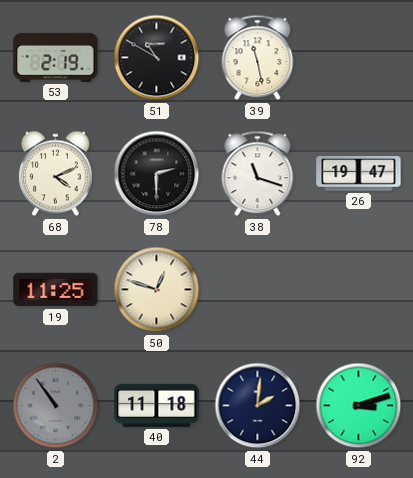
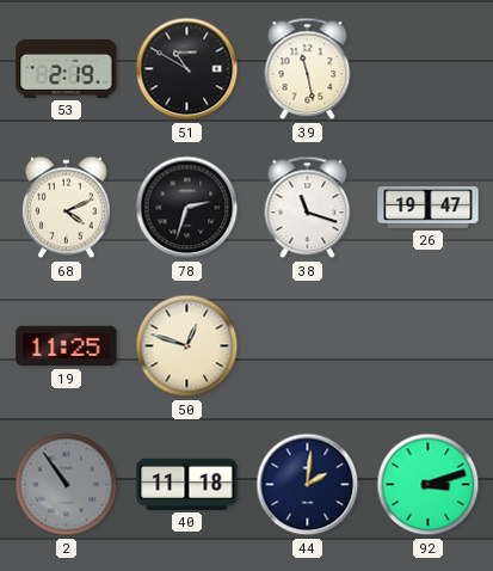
78: 2:30 -> 2:33 (187, 208)
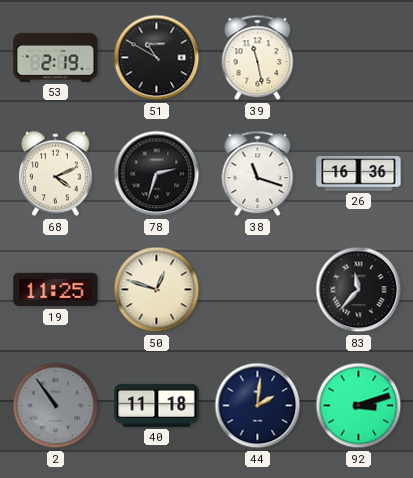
26: 19:47 -> 16:36 (359, 174)
83: none -> 11:37 (359, 290)
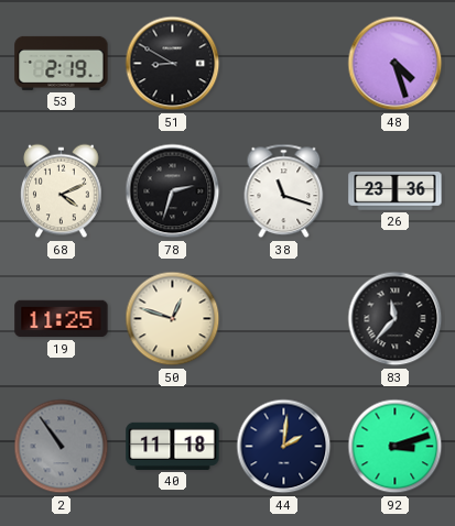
51: 10:50 -> 8:50 (173, 64)
39: 11:28 -> none (258, 58)
48: none -> 4:27 (396, 64)
26: 16:36 -> 23:36 (396, 191)
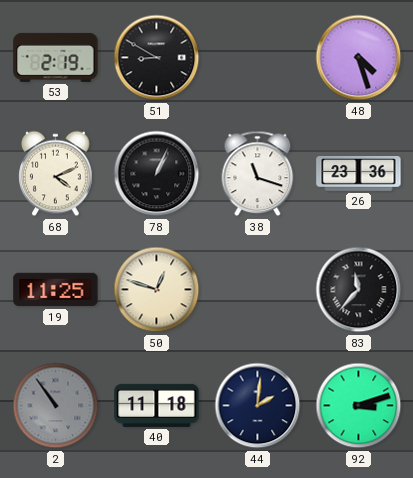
78: 2:33 -> 1:04 (157, 174)
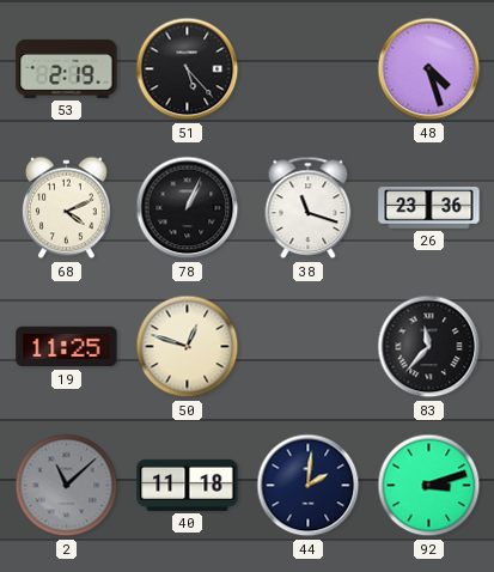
51: 8:50 -> 5:23 (188, 69)
2: 10:54 -> 11:08 (67, 486)
